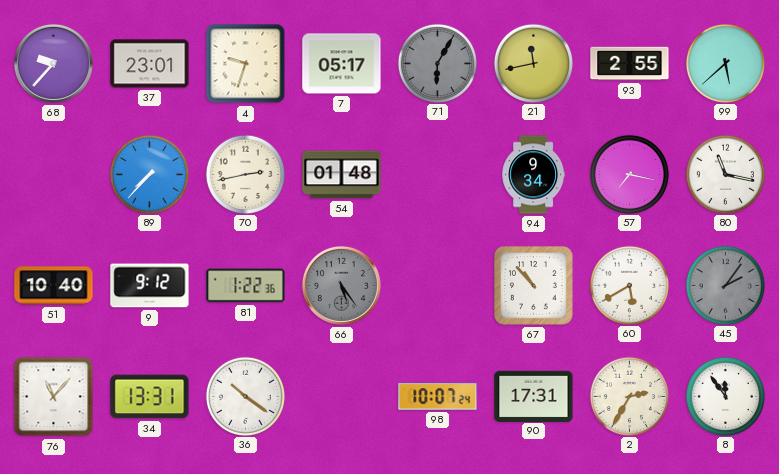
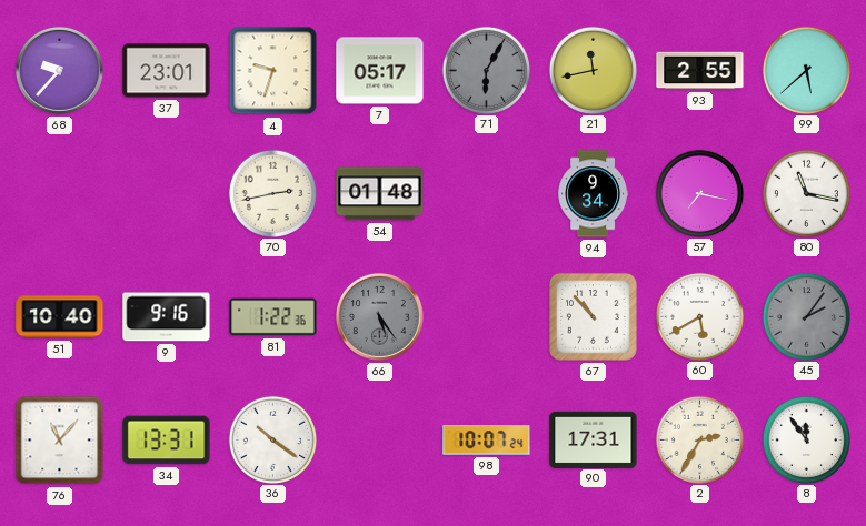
89: 7:37 -> none (149, 174)
9: 9:12 -> 9:16 (167, 317)
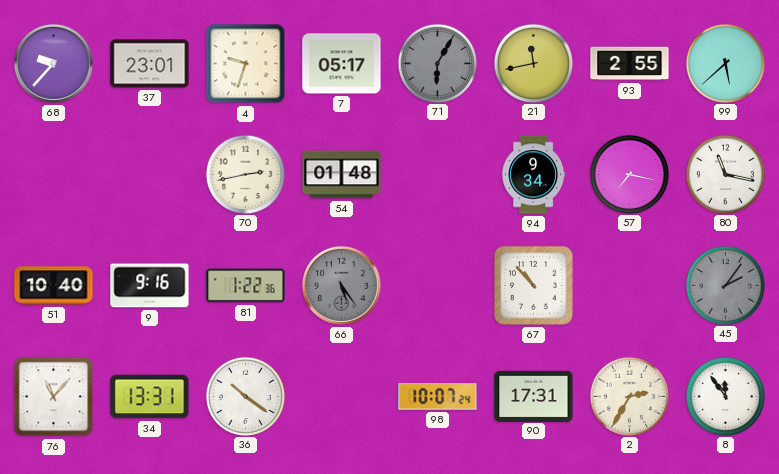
60: 5:40 -> none (699, 316)
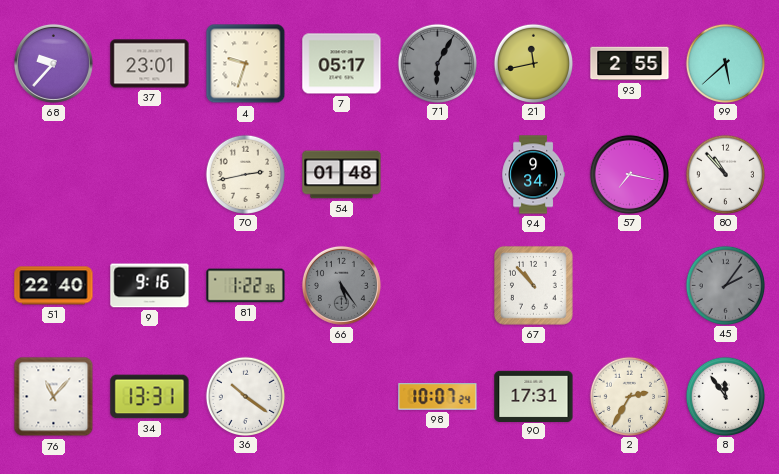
80: 11:17 -> 10:53 (725, 174)
51: 10:40 -> 22:40 (54, 286)
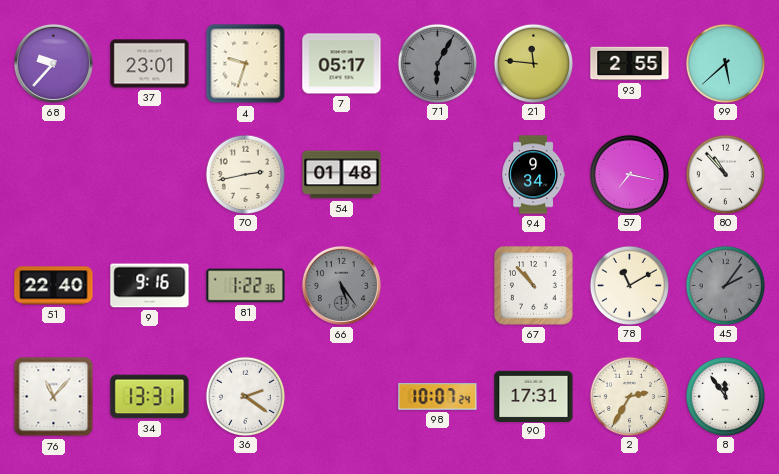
21: 11:43 -> 11:46 (533, 63)
78: none -> 11:10 (629, 285)
36: 10:21 -> 2:21 (245, 396)
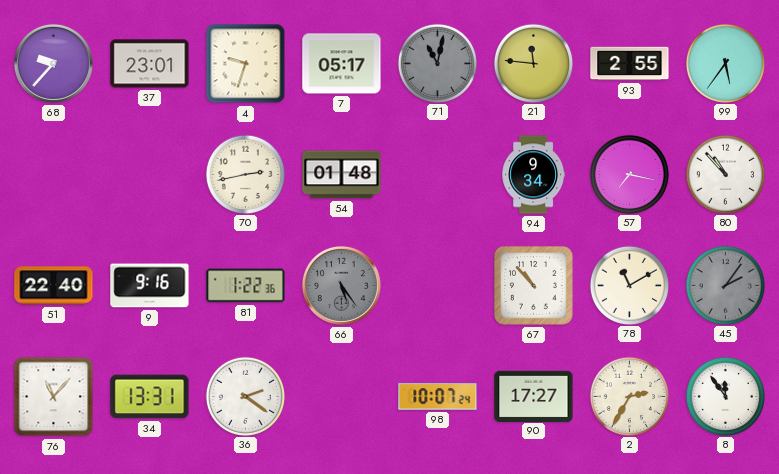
71: 6:05 -> 11:02 (437, 63)
99: 5:38 -> 5:36 (725, 63)
90: 17:31 -> 17:27 (534, 396)
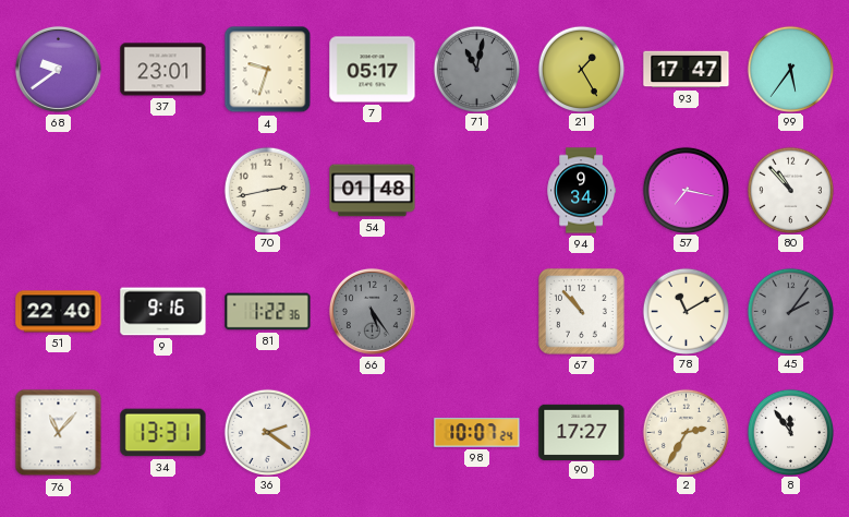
68: 9:37 -> 9:39 (58, 69)
21: 11:46 -> 1:25 (581, 69)
93: 2:55 -> 17:47 (687, 70)
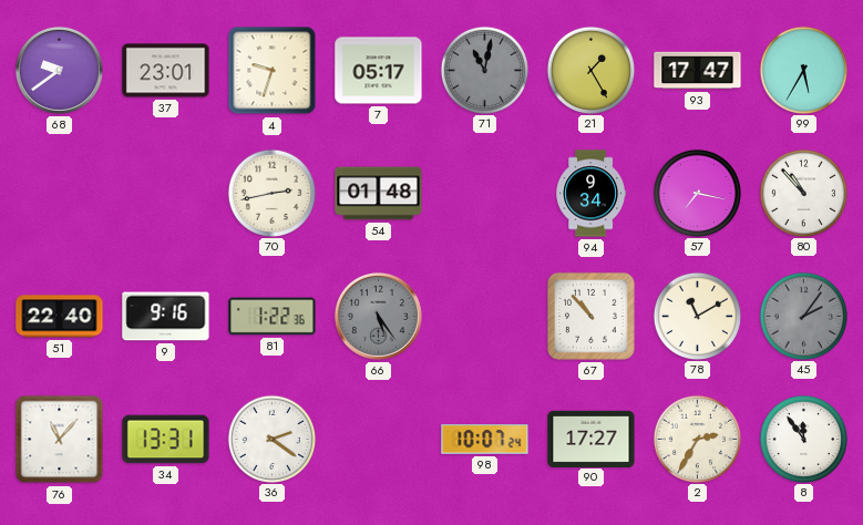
99: 5:36 -> 5:35 (803, 70)
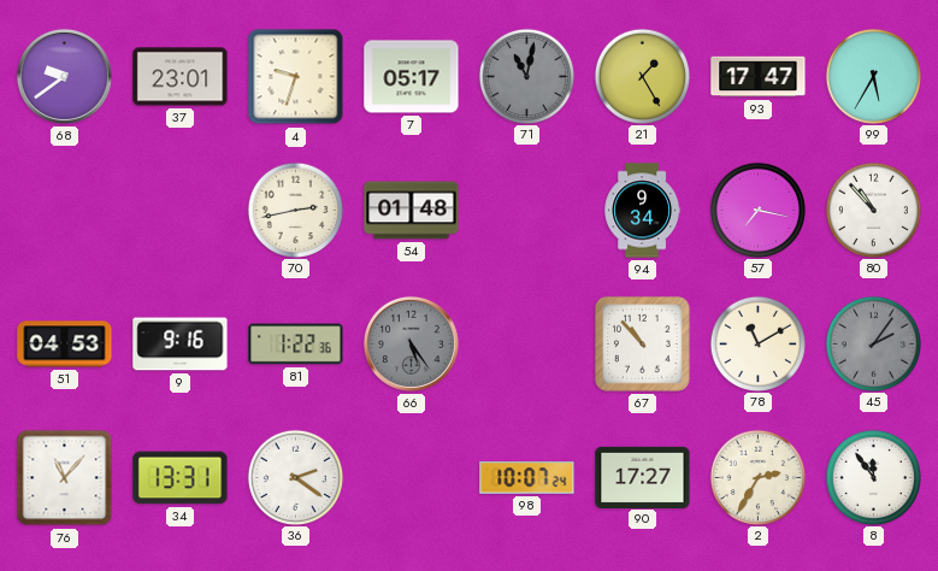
51: 22:40 -> 04:53 (65, 345)
